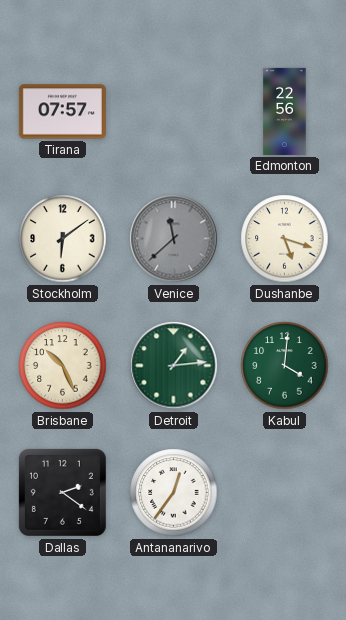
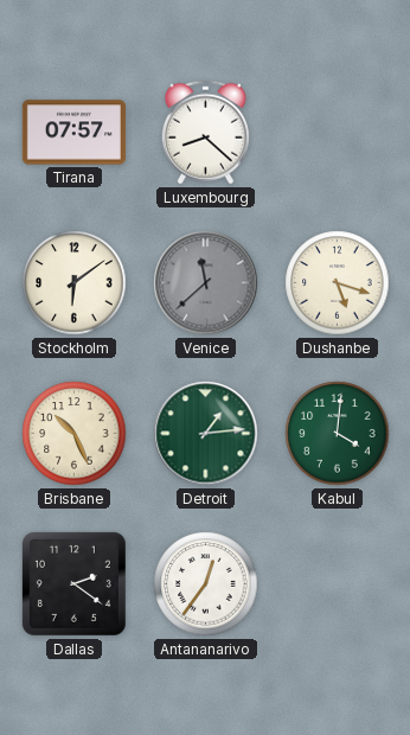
Luxembourg: none -> 8:22 (205, 133)
Edmonton: 22:56 -> none (285, 111)
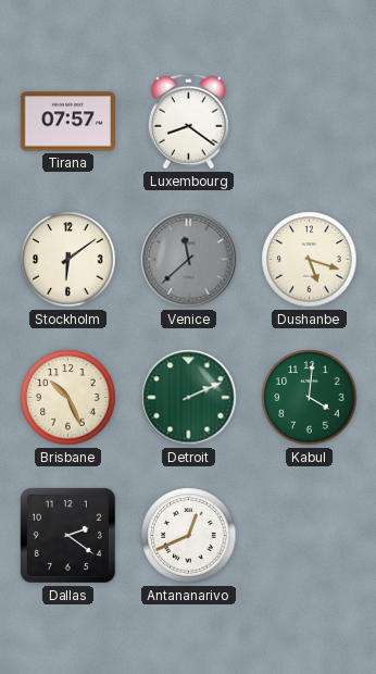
Luxembourg: 8:22 -> 8:21 (188, 122)
Detroit: 1:14 -> 2:11 (189, 398)
Antananarivo: 12:36 -> 12:41 (189, 536)
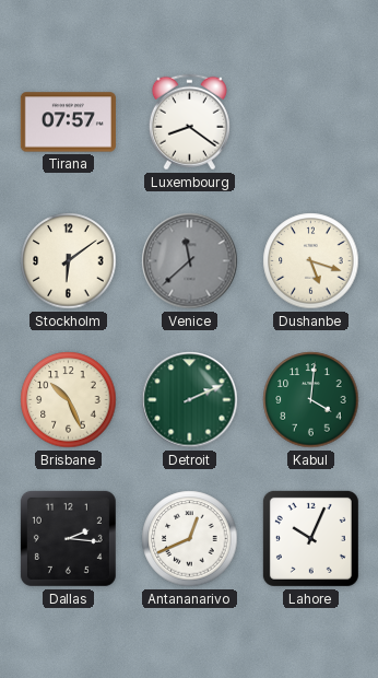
Dallas: 2:21 -> 2:16 (68, 538)
Lahore: none -> 10:04 (310, 538)
